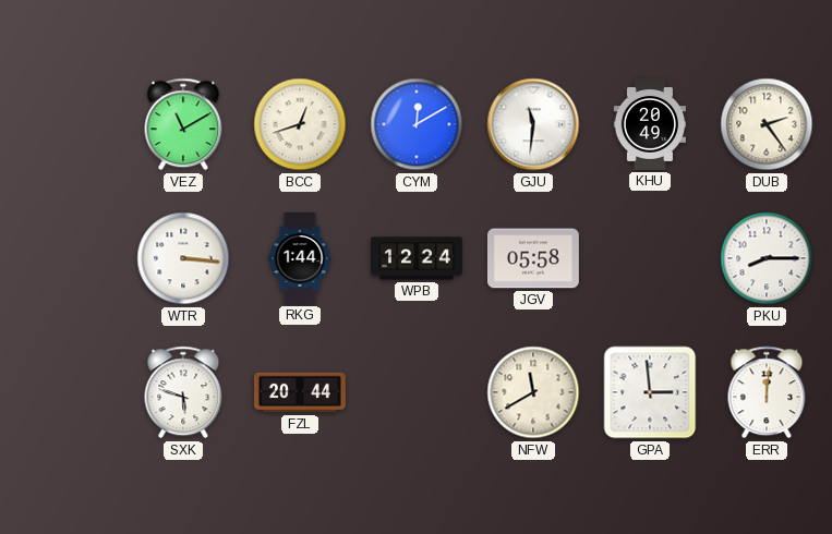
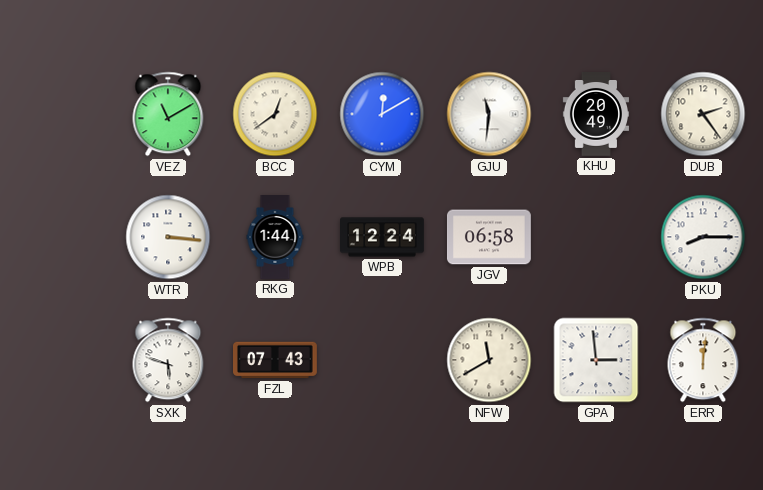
BCC: 12:42 -> 12:39 (275, 114)
JGV: 05:58 -> 06:58 (489, 237)
FZL: 20:44 -> 07:43 (276, 360)
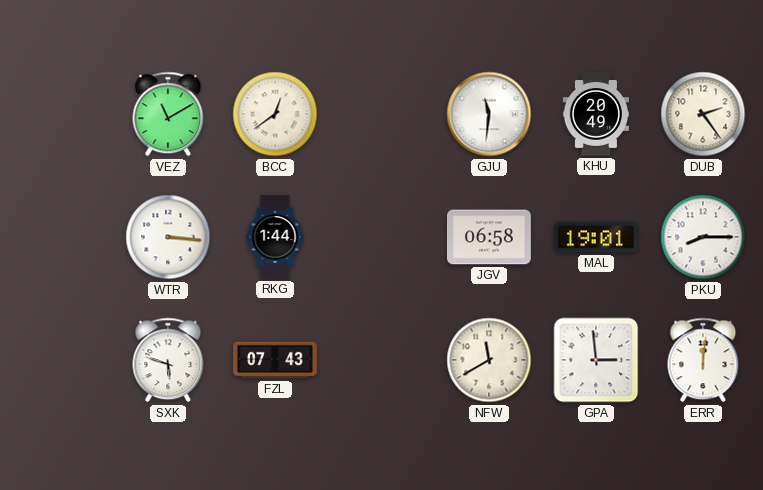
CYM: 12:10 -> none (382, 114)
WPB: 12:24 -> none (383, 237)
MAL: none -> 19:01 (596, 237)
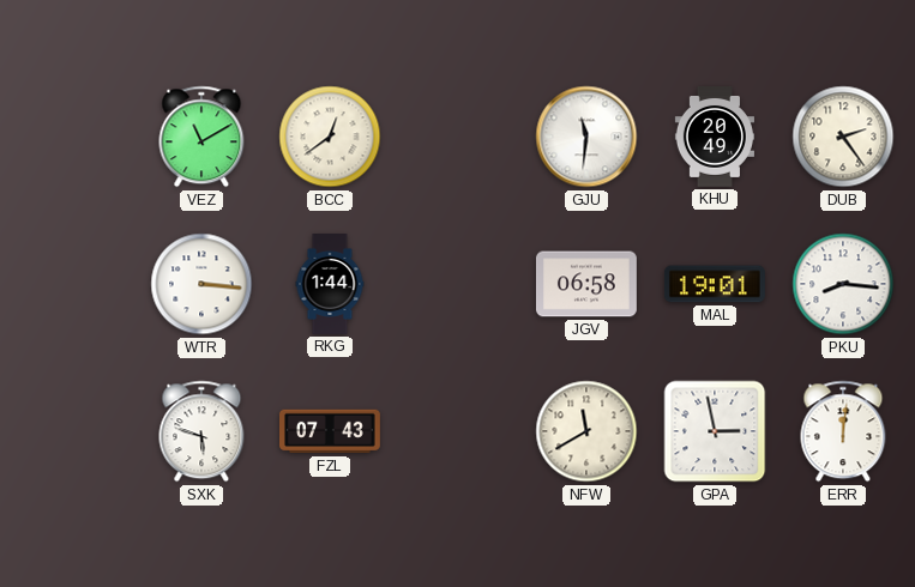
PKU: 8:15 -> 8:16 (843, 284)
GPA: 2:59 -> 2:58 (715, 431)
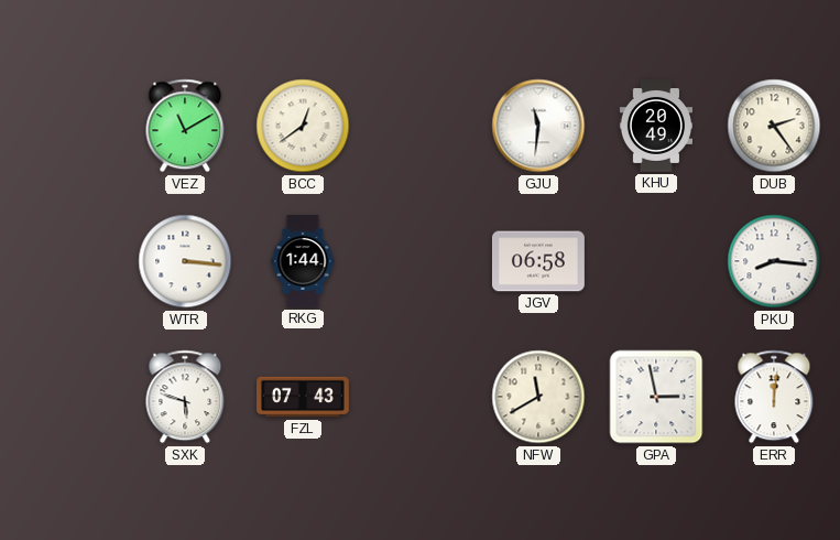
MAL: 19:01 -> none (715, 284)
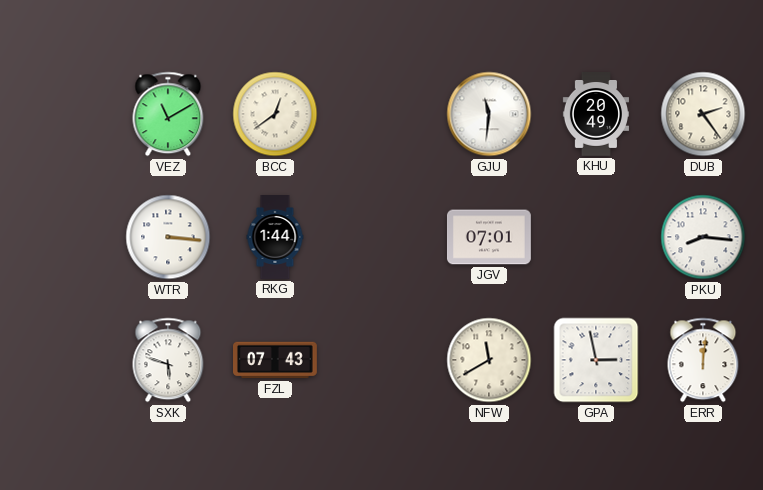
JGV: 06:58 -> 07:01 (489, 237)
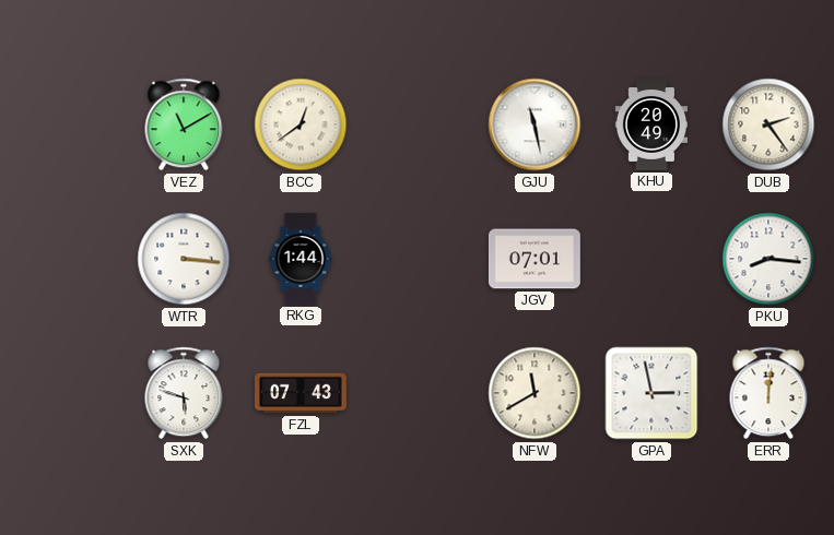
GJU: 11:31 -> 11:28 (535, 124)
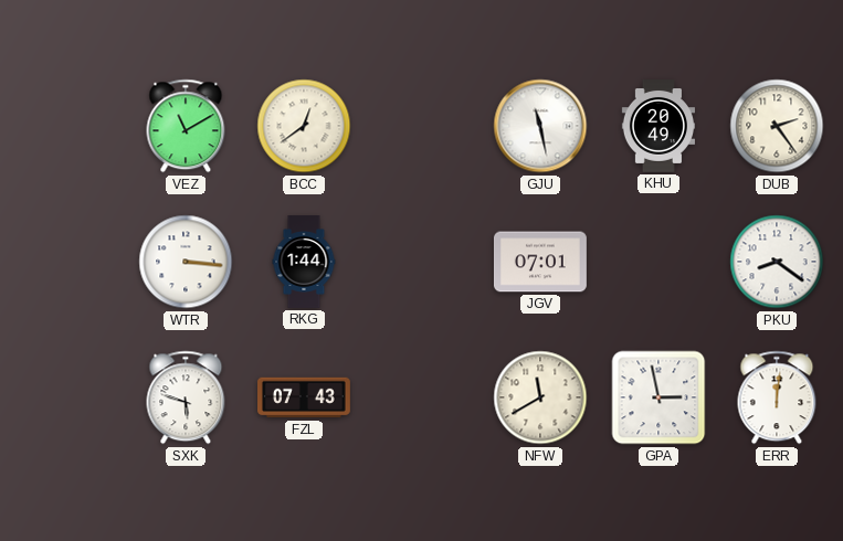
PKU: 8:16 -> 8:21 (777, 262)
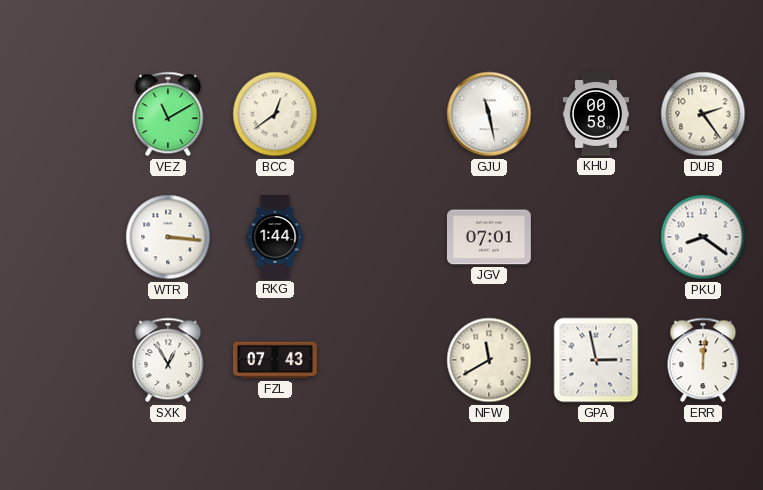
KHU: 20:49 -> 00:58 (595, 115)
SXK: 5:48 -> 12:55 (168, 360)
